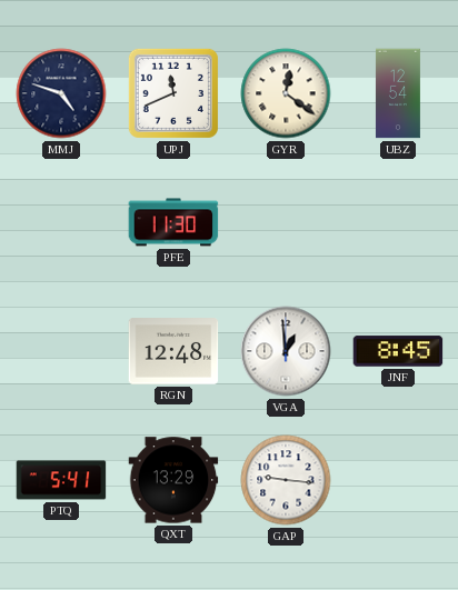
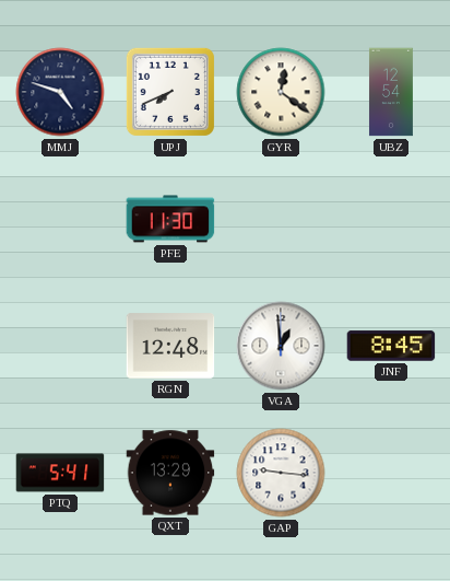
UPJ: 11:41 -> 7:41 (170, 92)
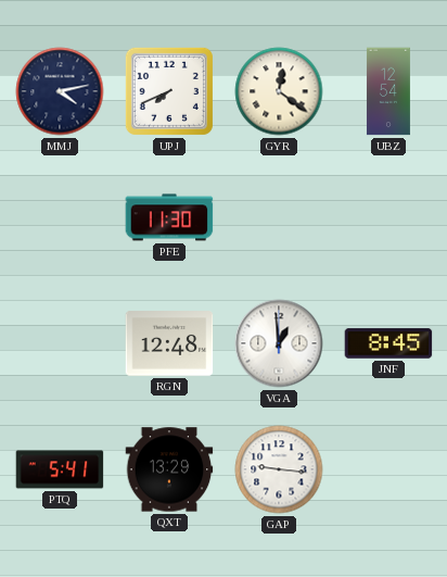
MMJ: 4:48 -> 4:13 (60, 91)
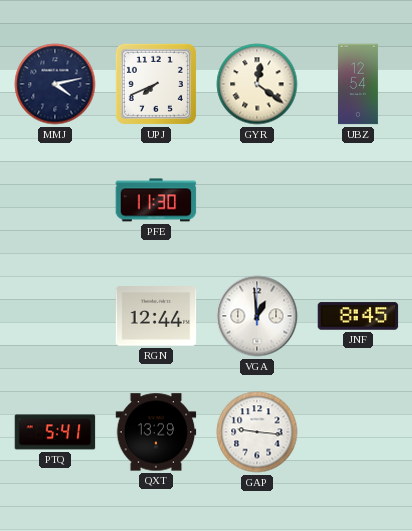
RGN: 12:48 -> 12:44 (156, 316)
